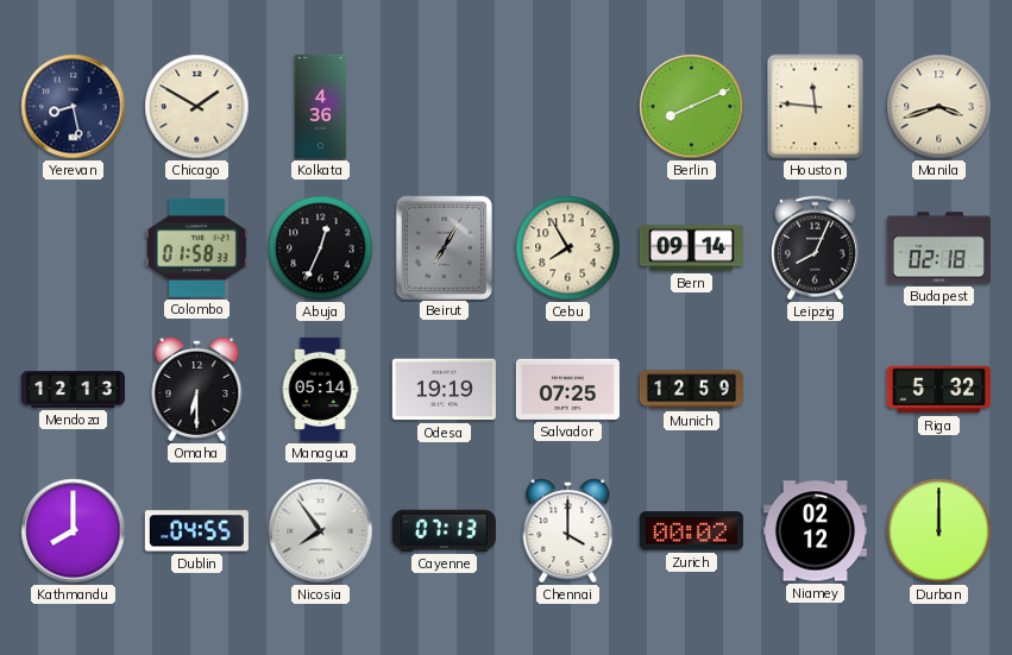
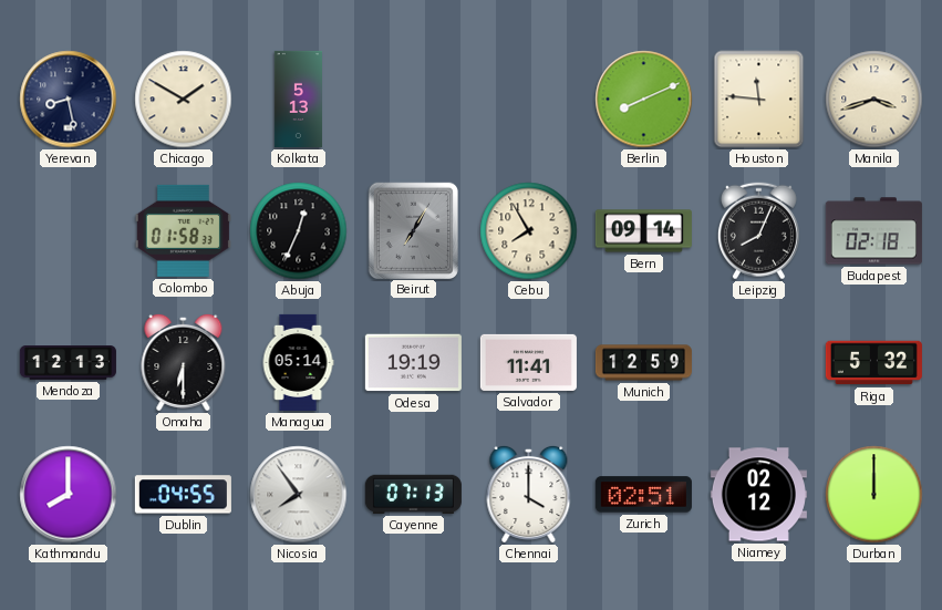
Kolkata: 4:36 -> 5:13 (299, 99)
Salvador: 07:25 -> 11:41 (528, 362)
Zurich: 00:02 -> 02:51 (643, 495)
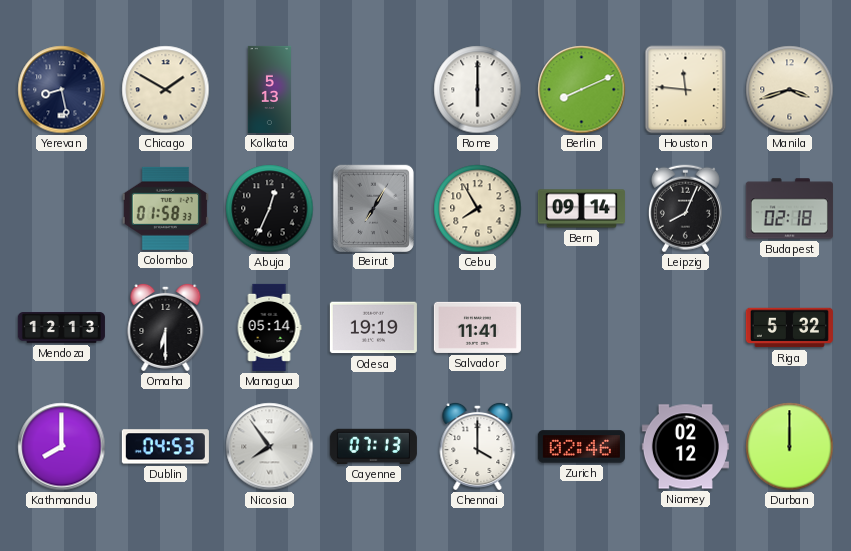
Rome: none -> 6:00 (478, 90)
Munich: 12:59 -> none (643, 363)
Dublin: 04:55 -> 04:53 (165, 447)
Zurich: 02:51 -> 02:46 (581, 447)
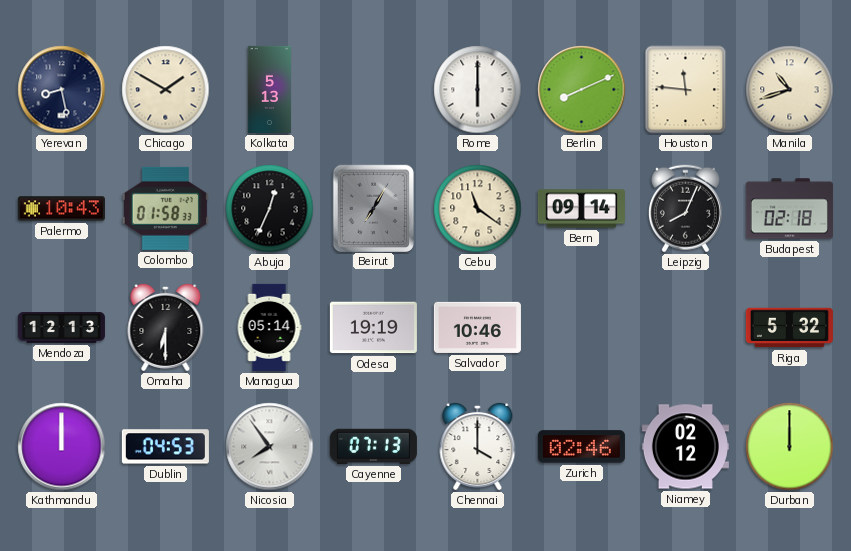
Manila: 3:42 -> 10:42 (790, 90)
Palermo: none -> 10:43 (61, 209)
Cebu: 7:55 -> 11:21 (478, 209)
Salvador: 11:41 -> 10:46 (477, 327)
Kathmandu: 8:00 -> 12:00 (62, 447)
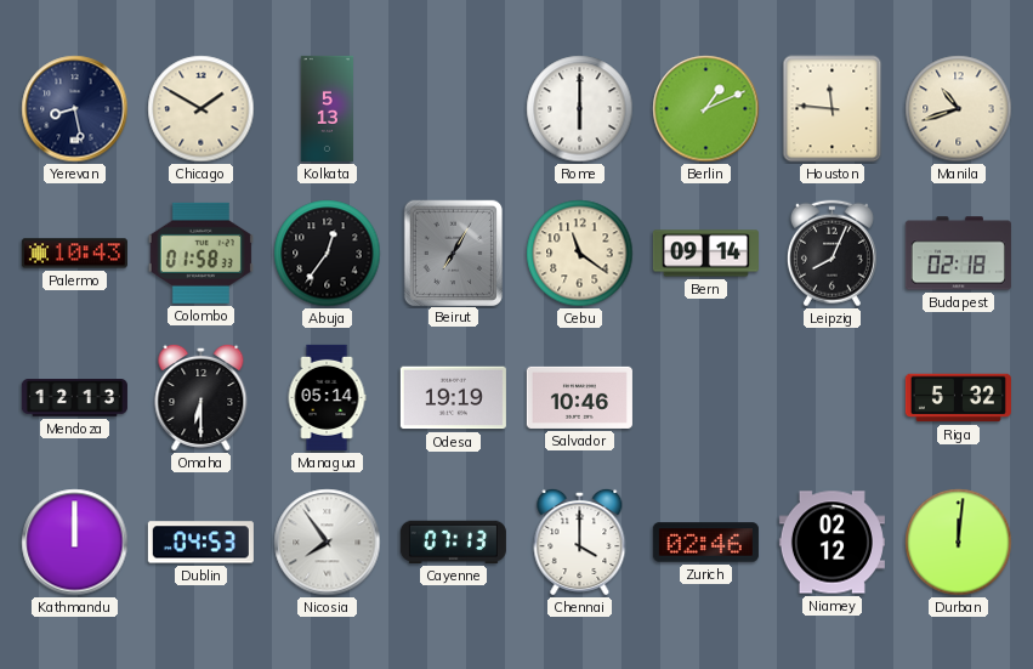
Berlin: 8:11 -> 1:11 (706, 109)
Abuja: 12:34 -> 12:36 (328, 254)
Durban: 12:00 -> 12:01 (959, 543)
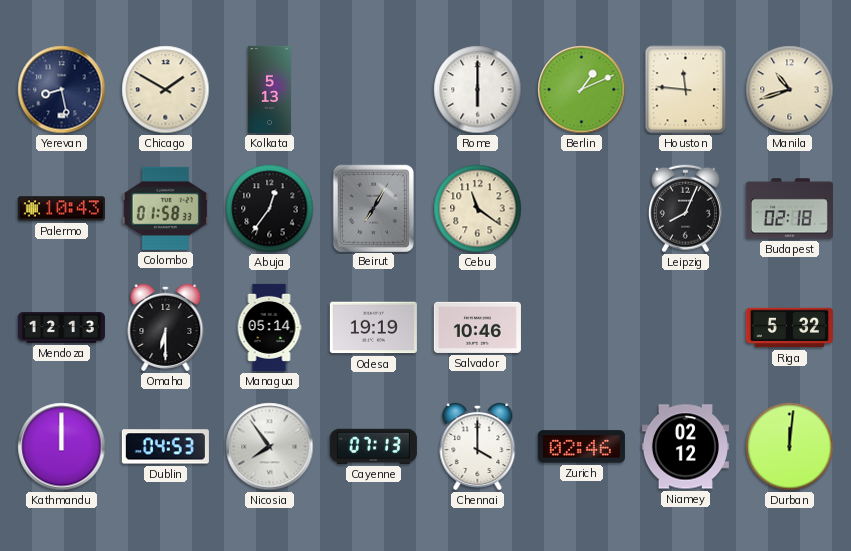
Bern: 09:14 -> none (705, 254)
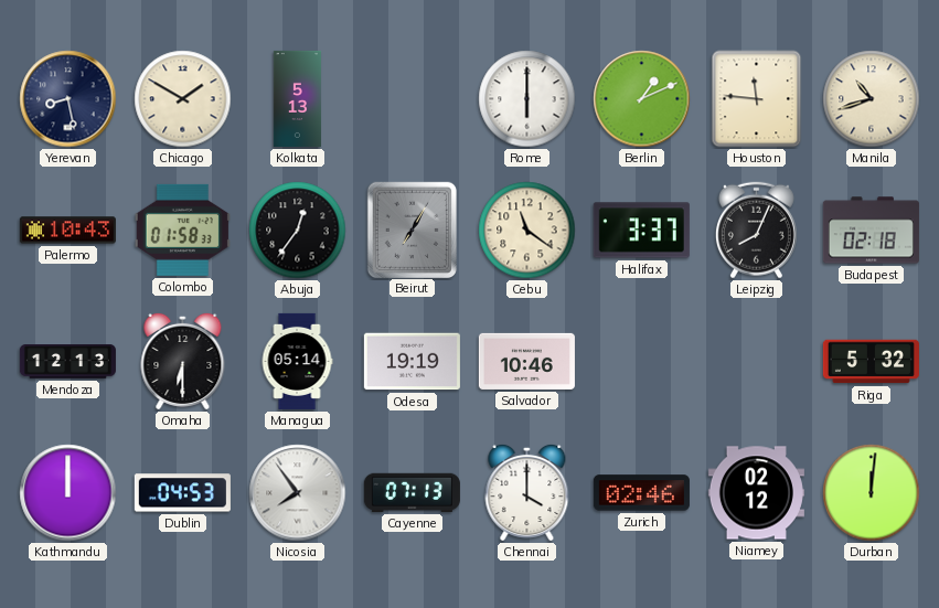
Halifax: none -> 3:37 (641, 231)
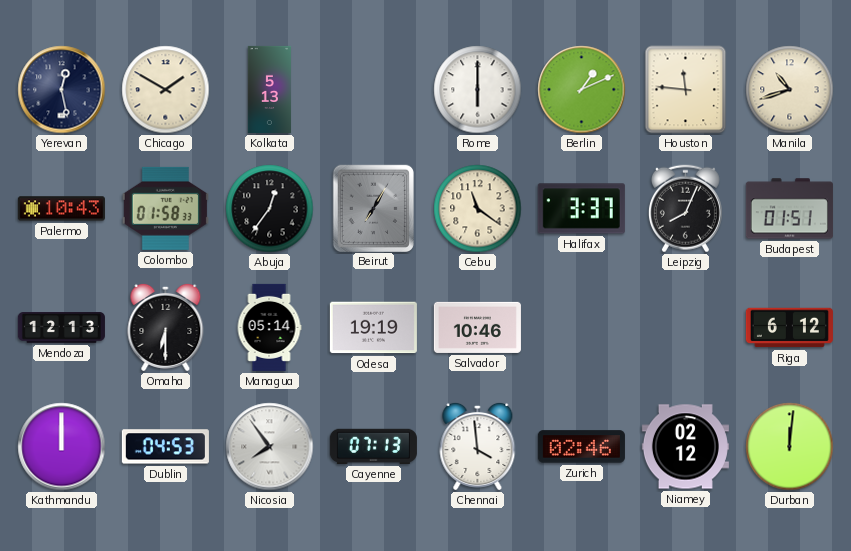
Yerevan: 8:28 -> 12:28 (62, 90)
Budapest: 02:18 -> 01:51 (789, 209)
Riga: 5:32 -> 6:12 (789, 328)
Chennai: 4:00 -> 3:59 (478, 446)
